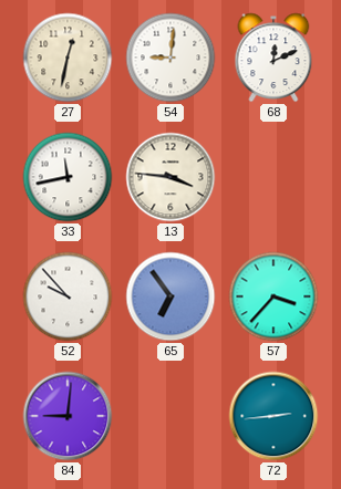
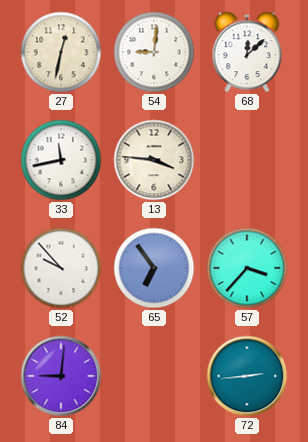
68: 12:11 -> 12:08 (247, 52)
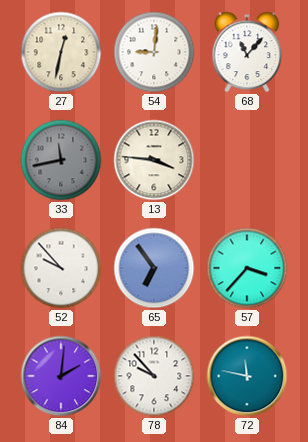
68: 12:08 -> 11:07 (247, 52)
33 dial: white -> grey (61, 160)
84: 9:01 -> 2:01 (61, 376)
78: none -> 9:53 (154, 376)
72: 2:44 -> 11:47 (247, 376)
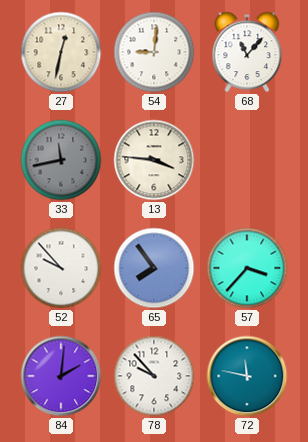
65: 6:54 -> 7:54 (154, 268)
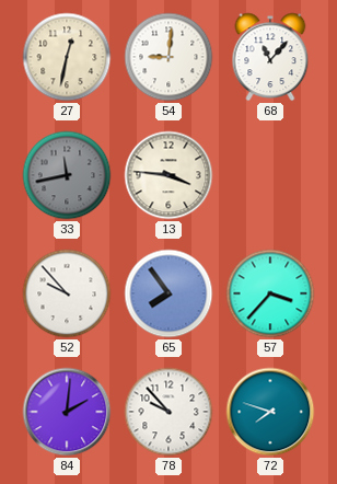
72: 11:47 -> 7:48 (270, 412)
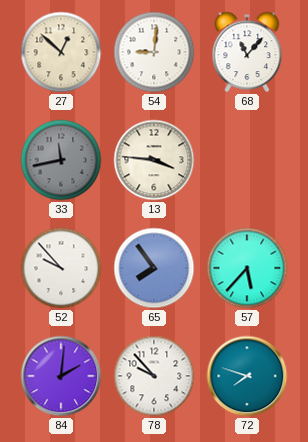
27: 12:32 -> 12:52 (61, 52)
57: 3:37 -> 5:37 (247, 268)
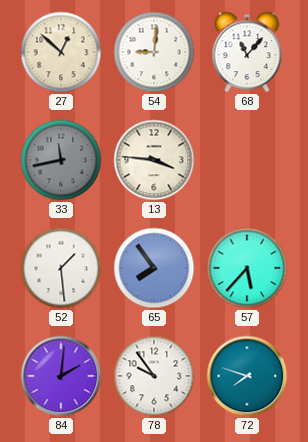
52: 9:53 -> 1:29 (61, 268)
78: 9:53 -> 9:54 (154, 376)
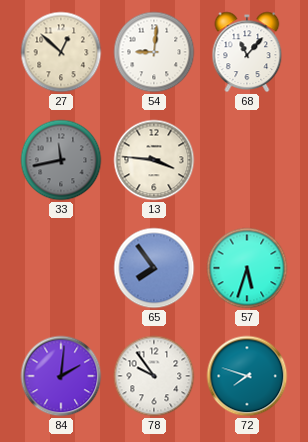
52: 1:29 -> none (61, 268)
57: 5:37 -> 5:33 (247, 268)
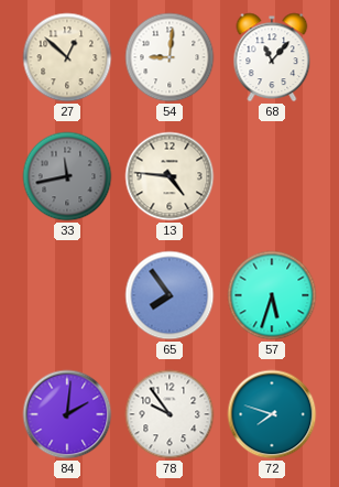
13: 3:46 -> 4:46 (169, 176)
